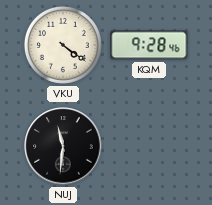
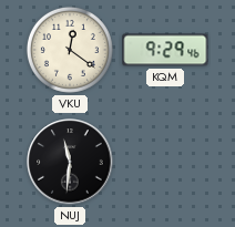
VKU: 4:21 -> 12:21 (70, 50)
KQM: 9:28 -> 9:29 (165, 50)
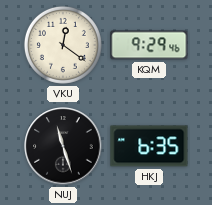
NUJ: 11:31 -> 11:27 (63, 146)
HKJ: none -> 6:35 (149, 146)
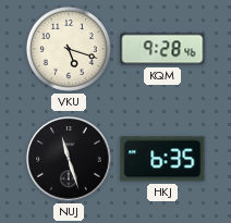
VKU: 12:21 -> 5:18 (69, 49)
KQM: 9:29 -> 9:28 (162, 49)
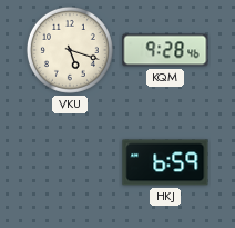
NUJ: 11:27 -> none (69, 159)
HKJ: 6:35 -> 6:59 (165, 162)
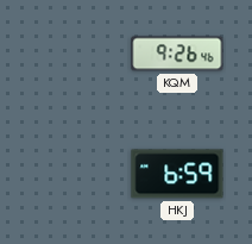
VKU: 5:18 -> none (70, 50)
KQM: 9:28 -> 9:26 (177, 54)
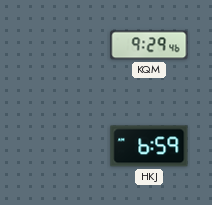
KQM: 9:26 -> 9:29 (149, 45)
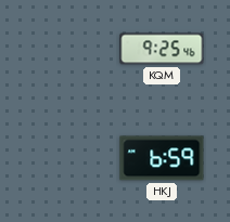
KQM: 9:29 -> 9:25 (162, 49)
